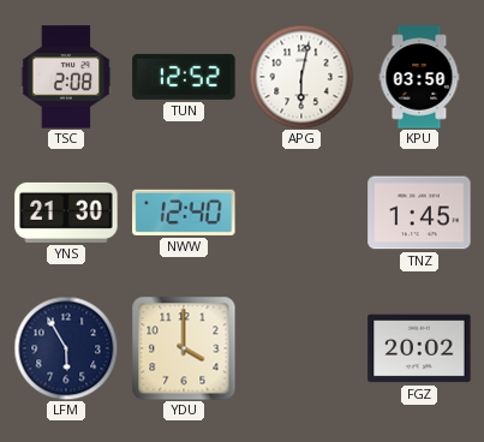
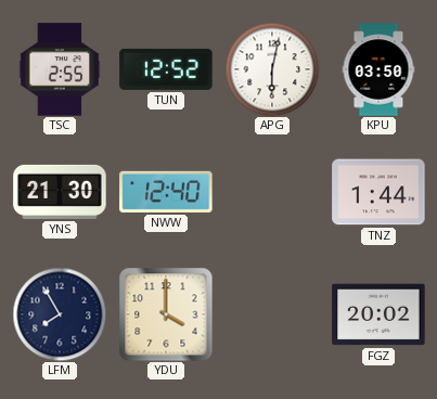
TSC: 2:08 -> 2:55 (60, 69)
TNZ: 1:45 -> 1:44 (378, 192)
LFM: 5:55 -> 7:55 (60, 314)
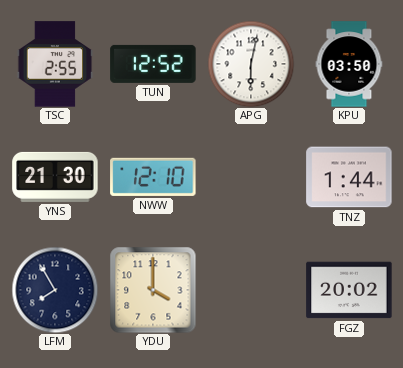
NWW: 12:40 -> 12:10 (153, 177)
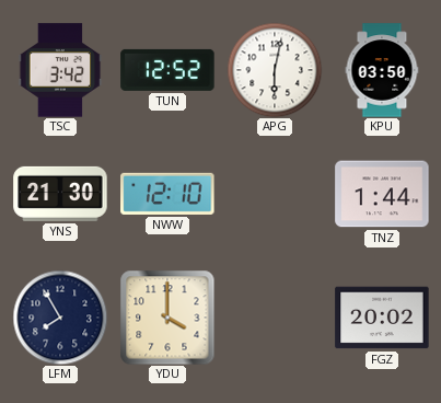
TSC: 2:55 -> 3:42 (60, 70)
